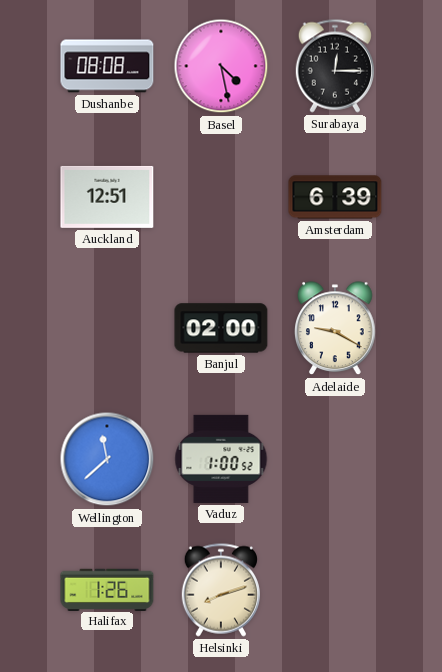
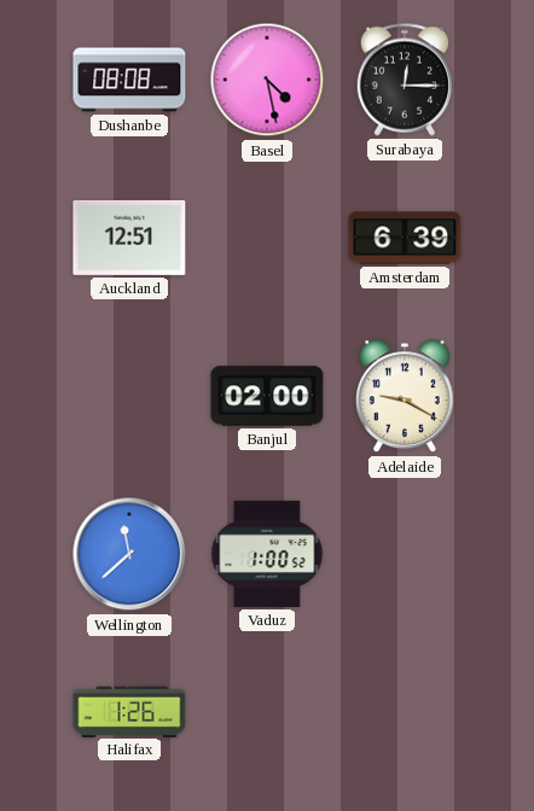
Helsinki: 8:12 -> none (221, 590)
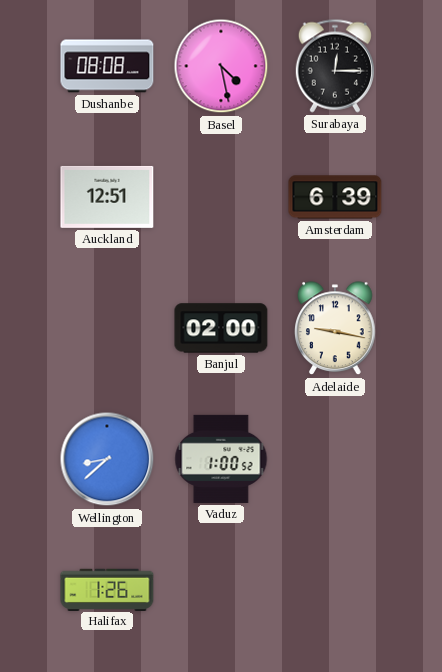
Adelaide: 9:20 -> 9:17 (336, 329)
Wellington: 11:38 -> 8:38 (107, 459)
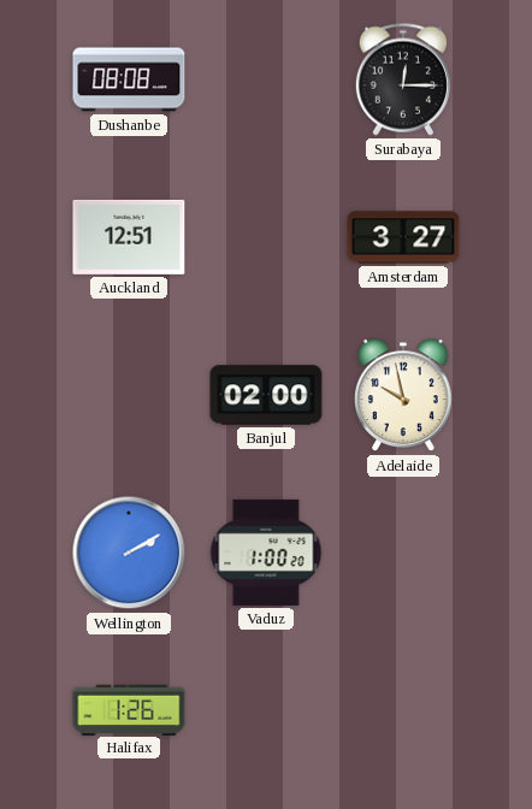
Basel: 4:28 -> none (221, 66)
Amsterdam: 6:39 -> 3:27 (403, 237)
Adelaide: 9:17 -> 9:58 (404, 396)
Wellington: 8:38 -> 2:10 (129, 553)
Vaduz: 1:00:52 -> 1:00:20 (266, 553)
